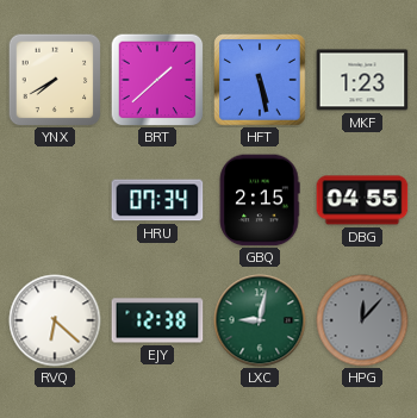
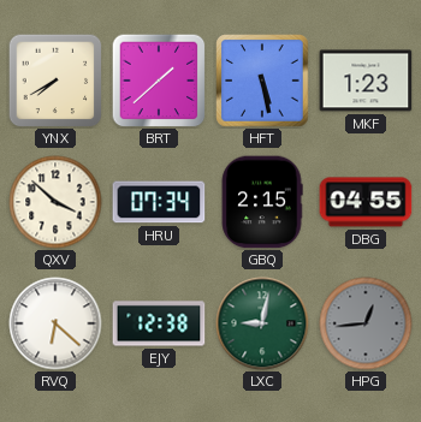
QXV: none -> 3:52 (55, 202)
HPG: 12:07 -> 12:44 (366, 323)
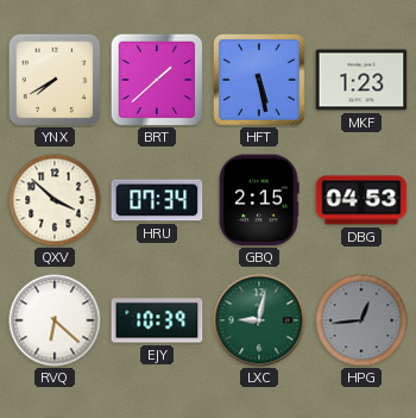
DBG: 04:55 -> 04:53 (361, 200)
EJY: 12:38 -> 10:39 (157, 320)
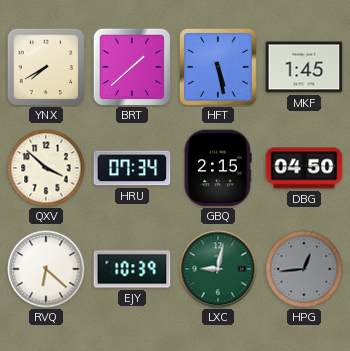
MKF: 1:23 -> 1:45 (304, 67)
DBG: 04:53 -> 04:50 (304, 168)
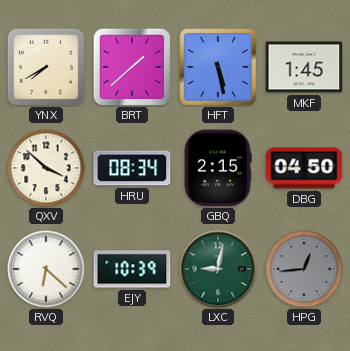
HRU: 07:34 -> 08:34 (132, 168)
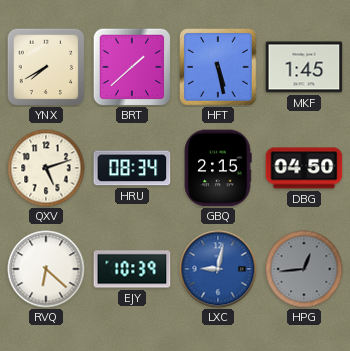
QXV: 3:52 -> 5:12 (46, 168)
LXC dial: green -> blue (218, 269)
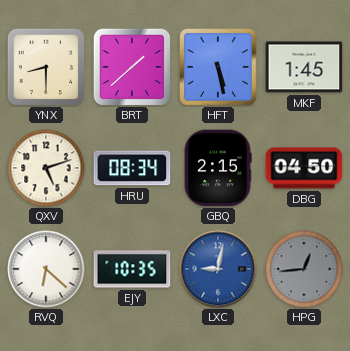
YNX: 7:40 -> 8:30 (46, 67)
EJY: 10:39 -> 10:35 (132, 269)
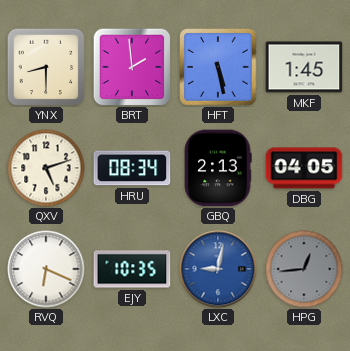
BRT: 1:38 -> 1:59 (132, 67)
GBQ: 2:15 -> 2:13 (218, 168)
DBG: 04:50 -> 04:05 (304, 168)
RVQ: 6:22 -> 6:19 (46, 269)
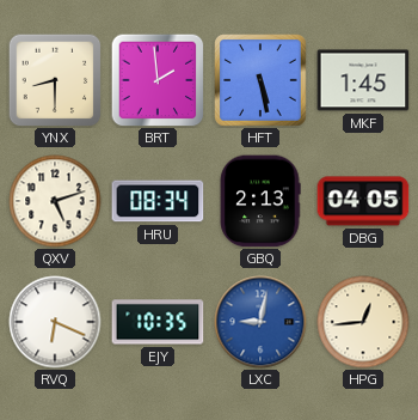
HPG dial: grey -> cream (363, 322)
